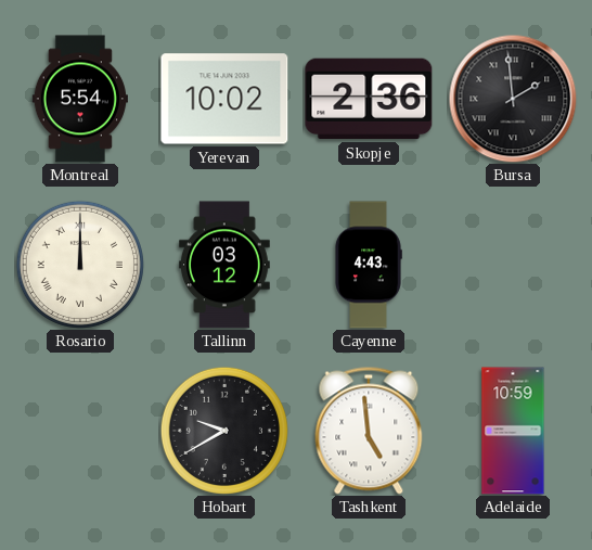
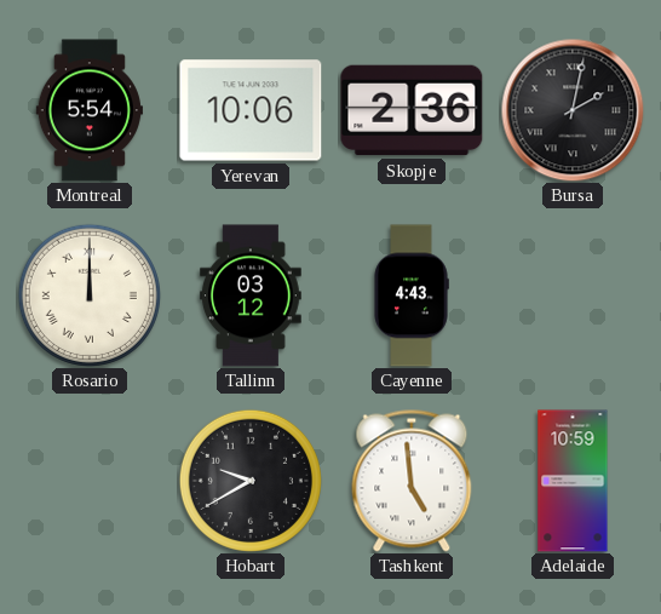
Yerevan: 10:02 -> 10:06 (251, 110)
Bursa: 1:59 -> 2:02 (573, 110)
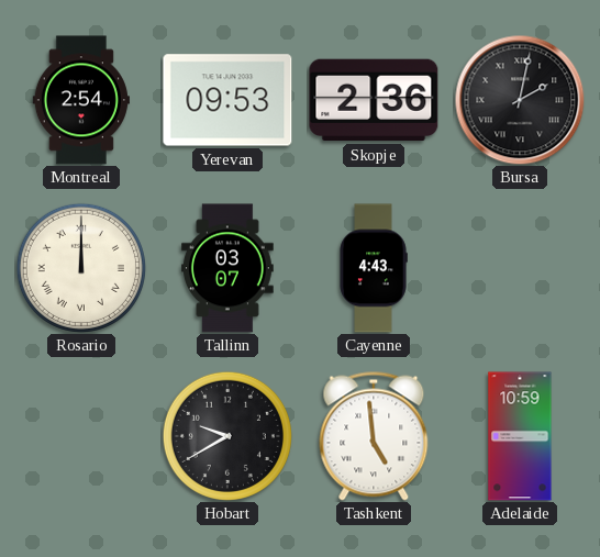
Montreal: 5:54 -> 2:54 (81, 100)
Yerevan: 10:06 -> 09:53 (227, 100)
Tallinn: 03:12 -> 03:07 (227, 268)
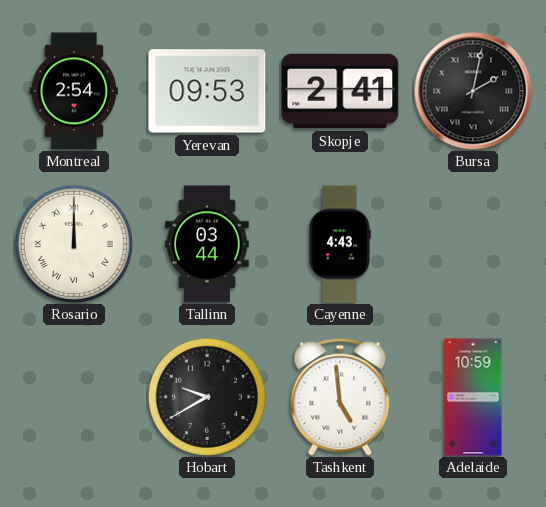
Skopje: 2:36 -> 2:41 (340, 91)
Tallinn: 03:07 -> 03:44 (207, 244)
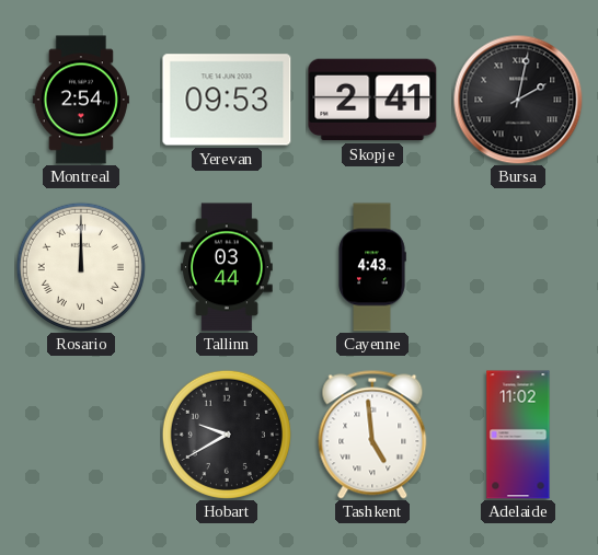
Adelaide: 10:59 -> 11:02 (518, 435)
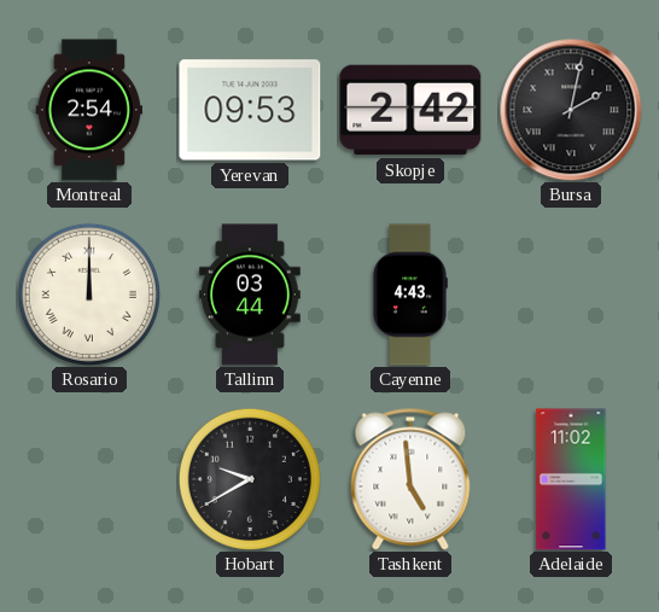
Skopje: 2:41 -> 2:42 (410, 110)
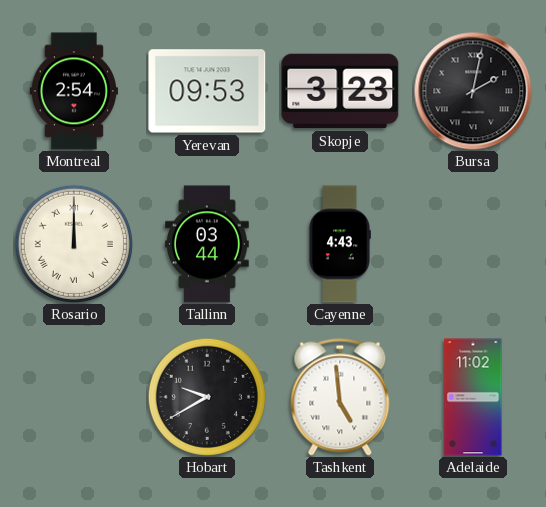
Skopje: 2:42 -> 3:23 (340, 91)
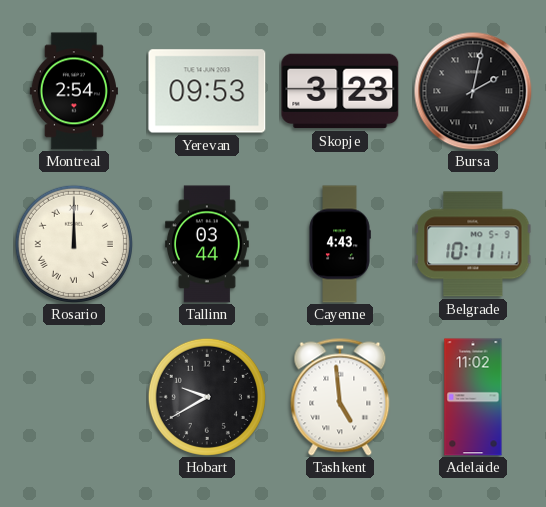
Belgrade: none -> 10:11 (473, 244)
